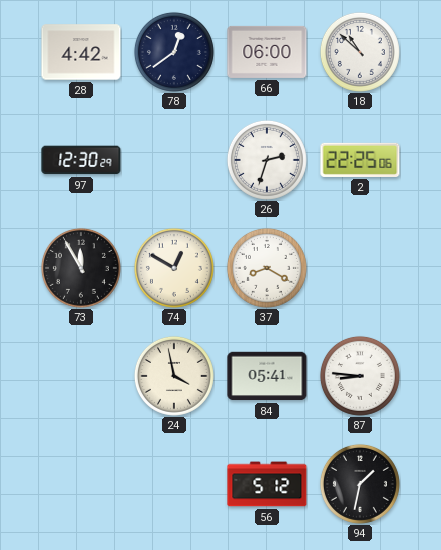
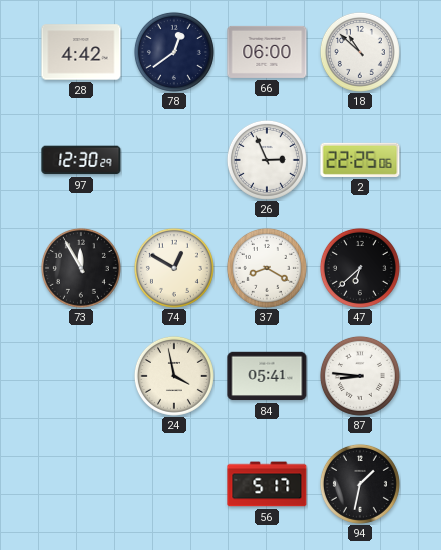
26: 2:33 -> 2:56 (267, 160)
47: none -> 6:38 (360, 268)
56: 5:12 -> 5:17 (267, 484)
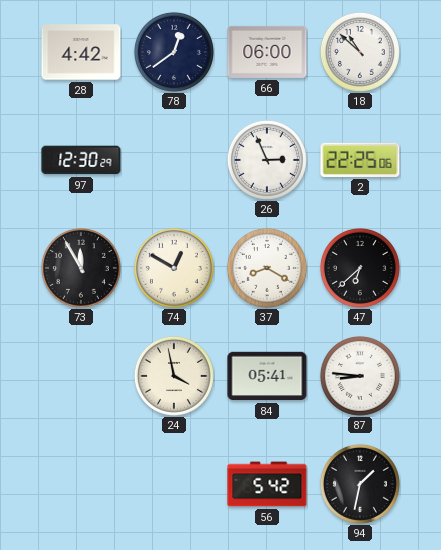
56: 5:17 -> 5:42 (267, 484)
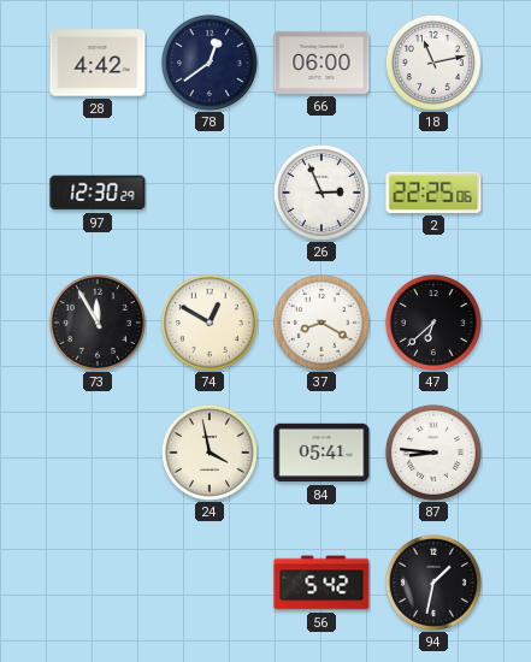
18: 10:52 -> 11:13 (433, 63)
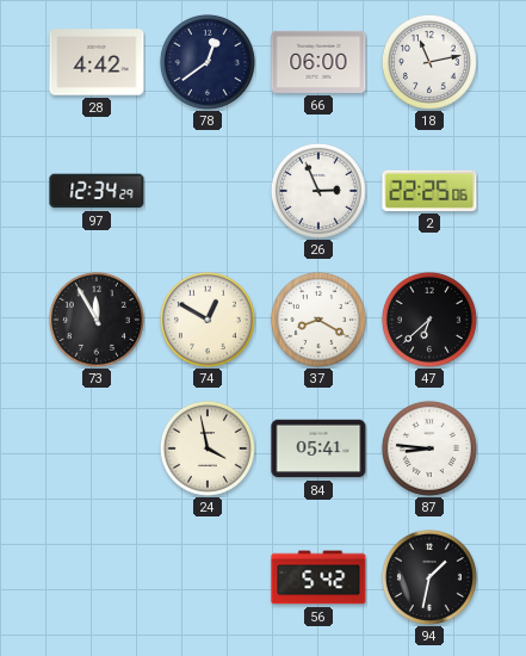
97: 12:30 -> 12:34 (97, 191)
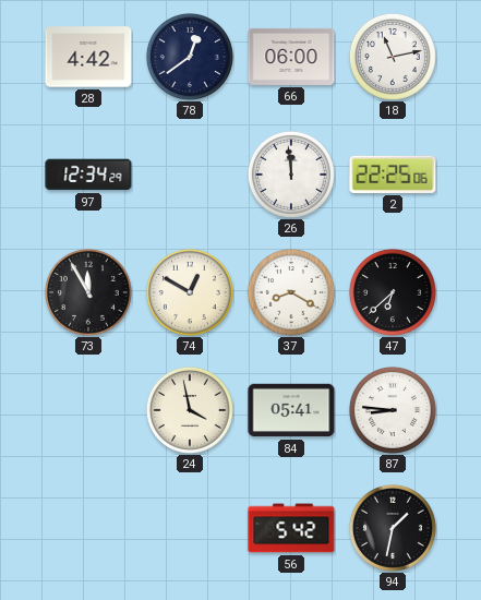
26: 2:56 -> 11:59 (291, 175)
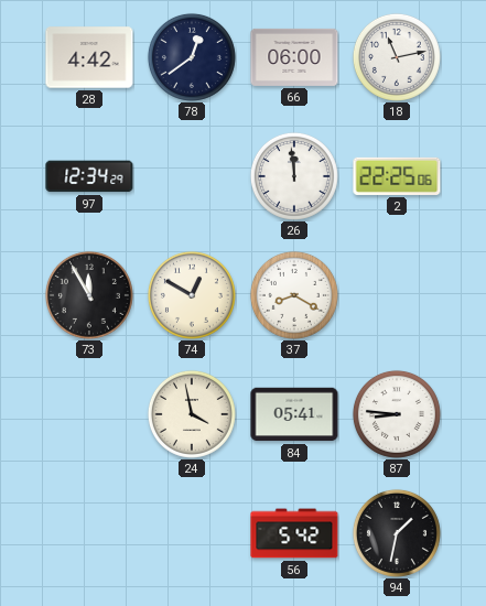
47: 6:38 -> none (393, 292)
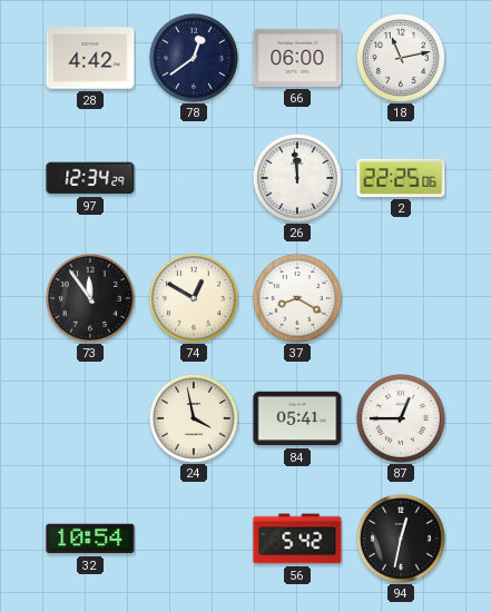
73: 11:55 -> 11:54 (90, 298)
87: 8:46 -> 12:45 (401, 418)
32: none -> 10:54 (90, 539)
94: 1:32 -> 12:32 (401, 539)
